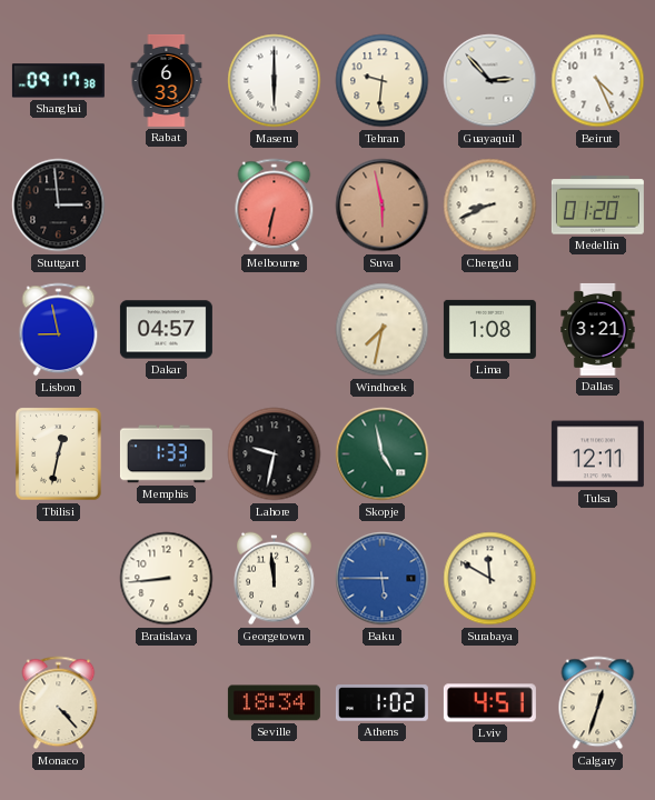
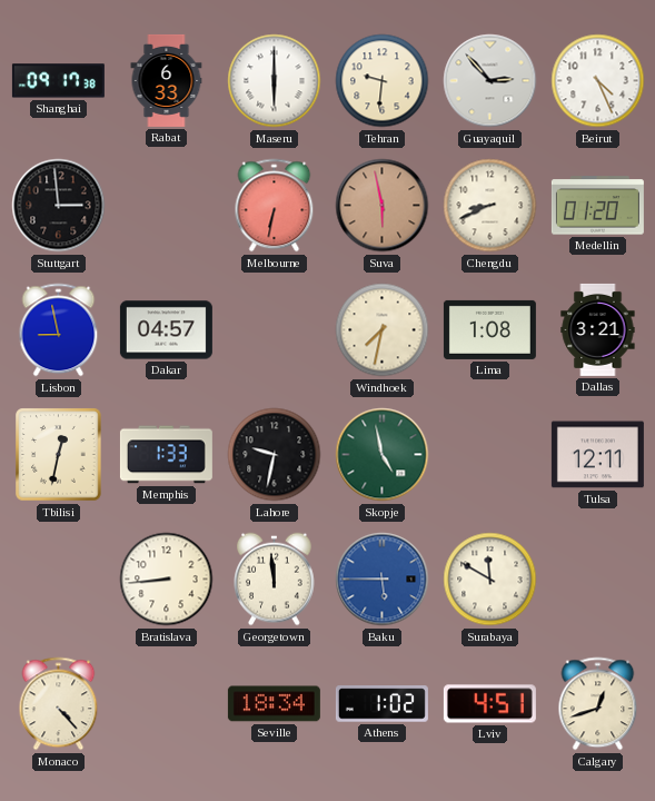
Calgary: 12:33 -> 12:42 (598, 704)
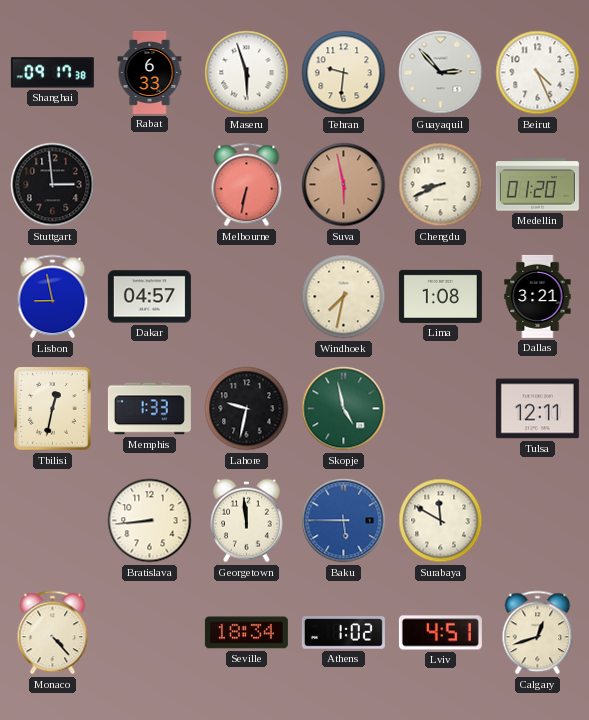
Maseru: 6:00 -> 5:57 (247, 73)
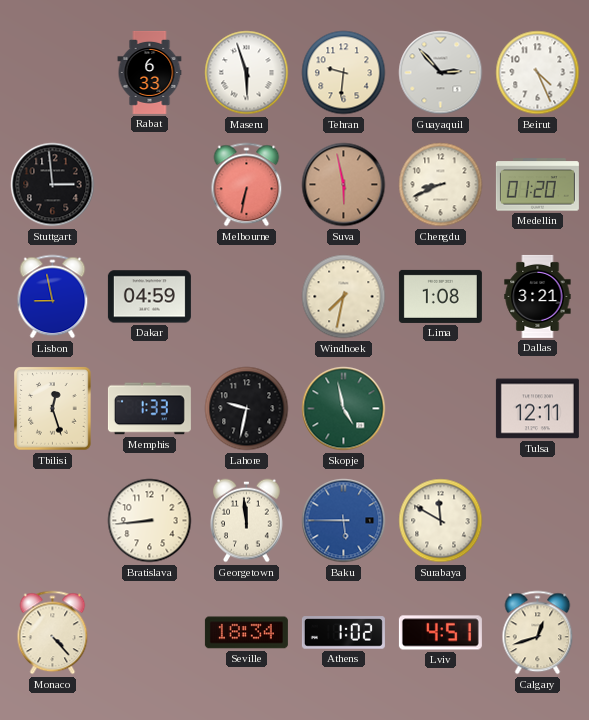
Shanghai: 09:17 -> none (52, 73)
Dakar: 04:57 -> 04:59 (149, 297)
Tbilisi: 12:32 -> 12:27 (53, 409)
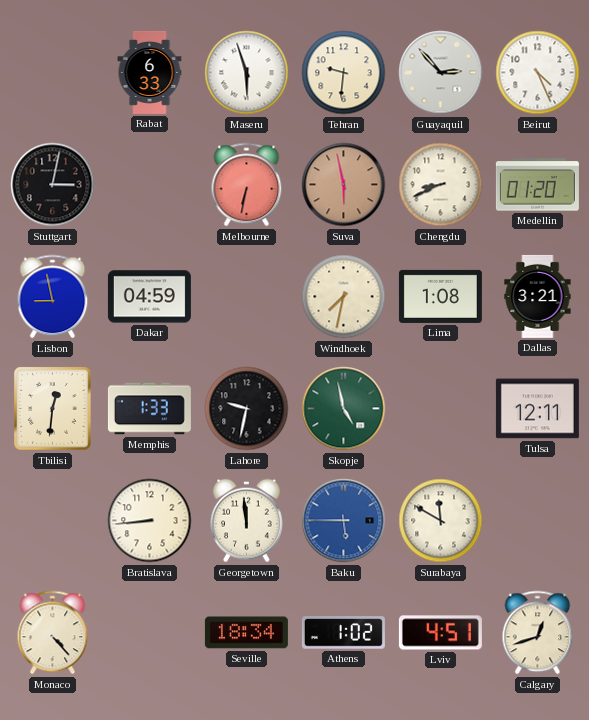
Stuttgart: 2:59 -> 3:02 (53, 185)
Tbilisi: 12:27 -> 12:31 (53, 409)
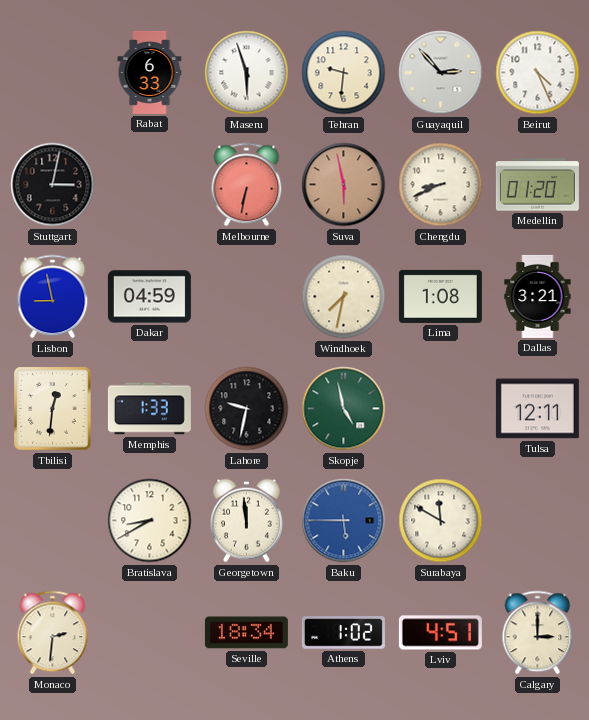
Bratislava: 8:44 -> 8:40 (150, 521)
Monaco: 4:23 -> 2:31 (53, 633)
Calgary: 12:42 -> 3:00 (538, 633)
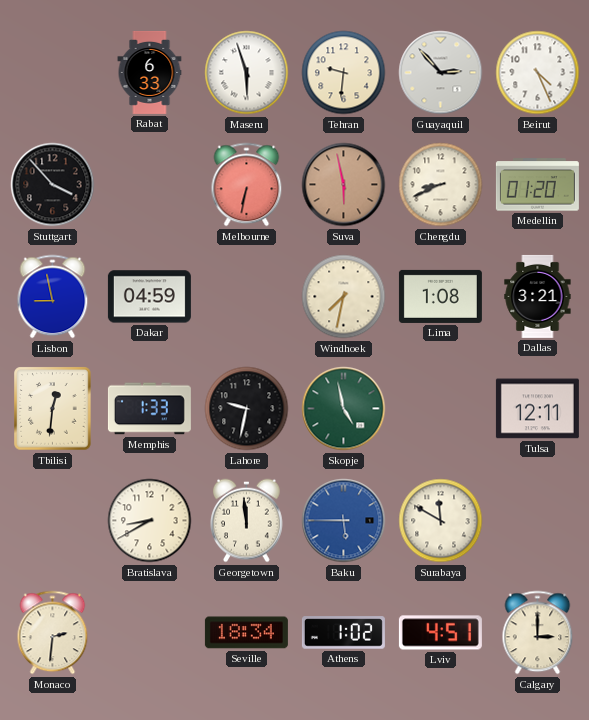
Stuttgart: 3:02 -> 3:53 (53, 185)
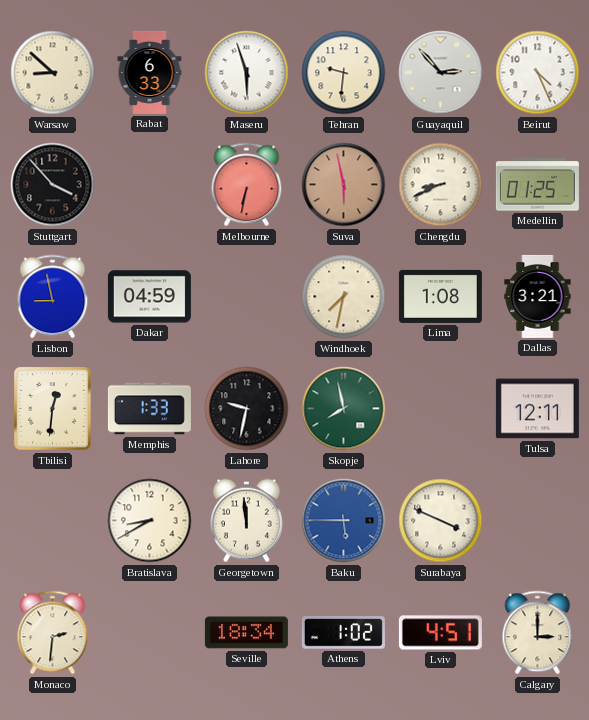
Warsaw: none -> 8:52 (53, 73)
Medellin: 01:20 -> 01:25 (537, 185)
Skopje: 4:58 -> 7:58 (344, 409)
Surabaya: 11:50 -> 3:49 (441, 521)
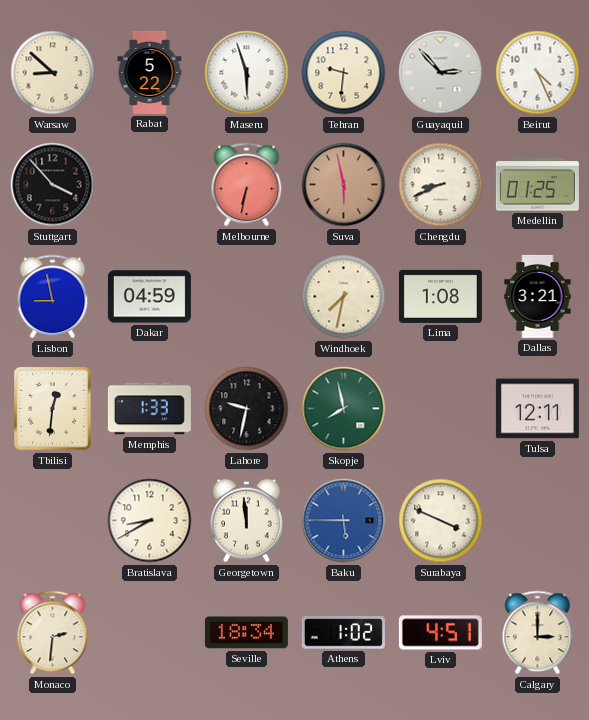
Rabat: 6:33 -> 5:22 (150, 72)
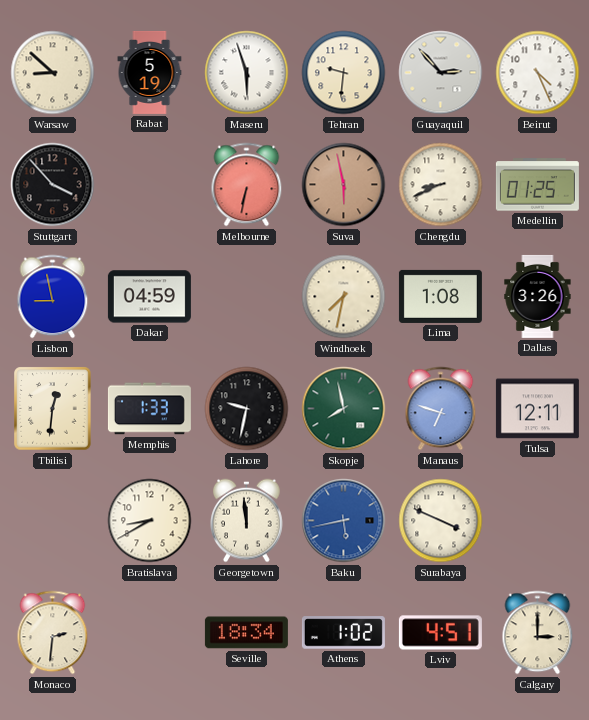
Rabat: 5:22 -> 5:19 (150, 72)
Dallas: 3:21 -> 3:26 (538, 296)
Manaus: none -> 6:48 (441, 409)
Baku: 5:45 -> 5:43 (344, 521)
